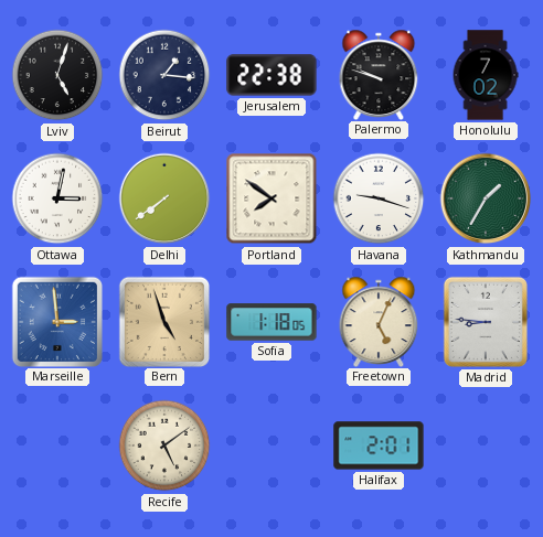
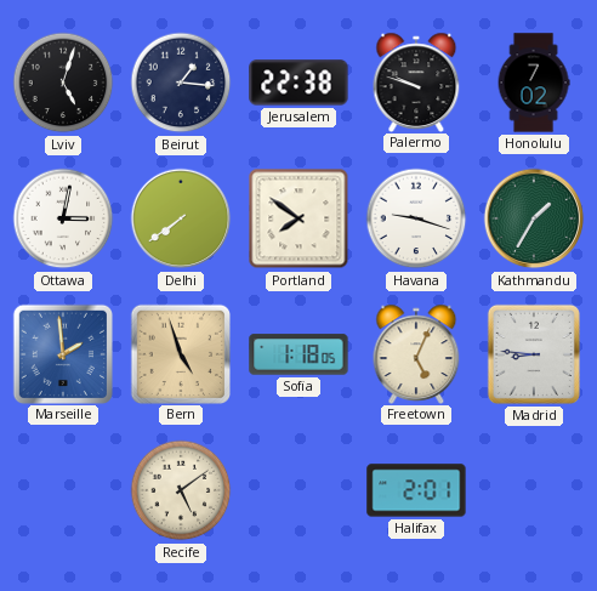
Marseille: 2:59 -> 1:59 (62, 353)
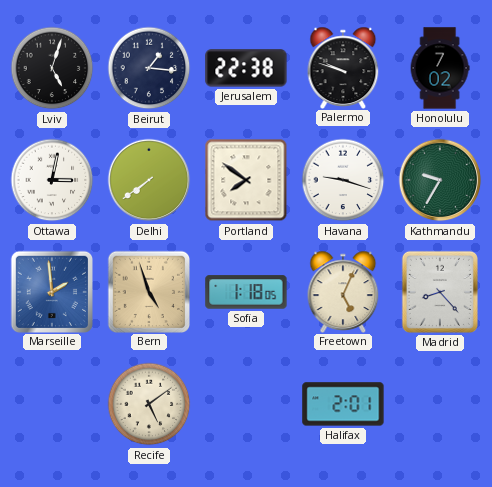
Kathmandu: 1:35 -> 9:35 (440, 180)
Madrid: 8:46 -> 8:23 (440, 292)
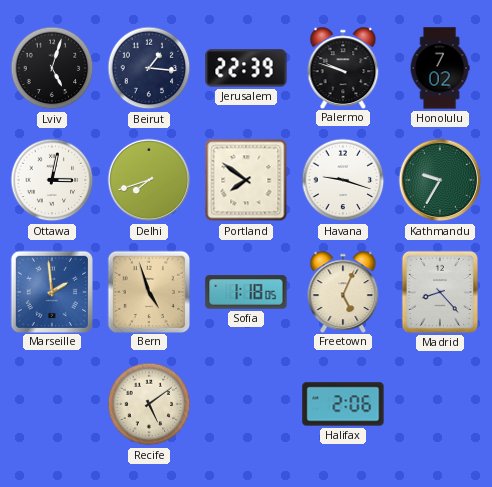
Jerusalem: 22:38 -> 22:39 (246, 68)
Delhi: 7:39 -> 7:42 (149, 180)
Halifax: 2:01 -> 2:06 (343, 404)
